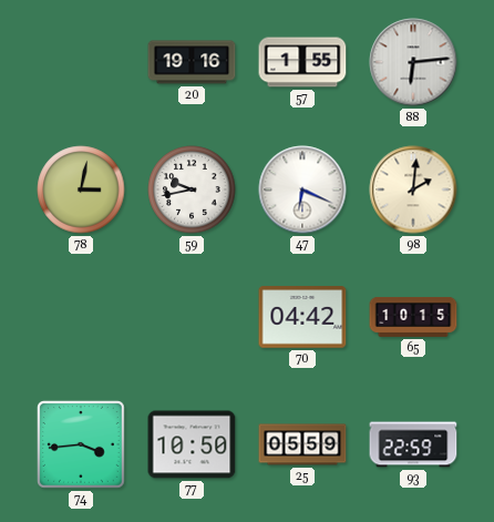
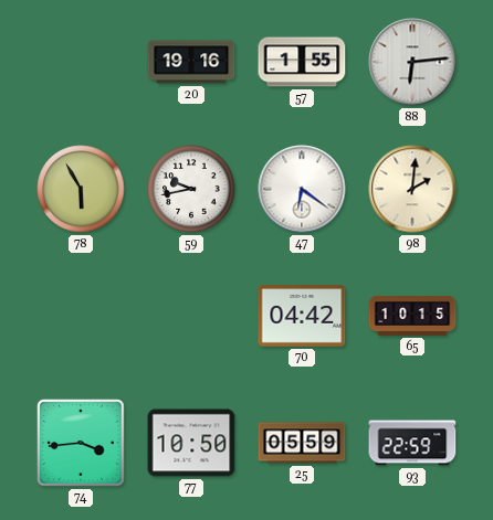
78: 3:02 -> 5:55 (81, 189)
47: 6:19 -> 6:21 (302, 189)
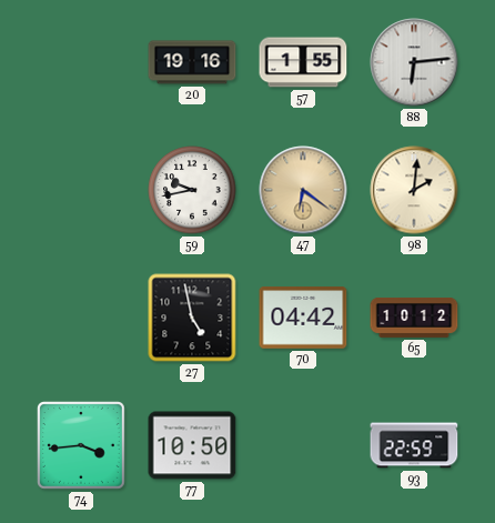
78: 5:55 -> none (81, 189)
47 dial: white -> champagne (303, 190)
27: none -> 4:58 (192, 318)
65: 10:15 -> 10:12 (414, 318)
25: 05:59 -> none (302, 443)
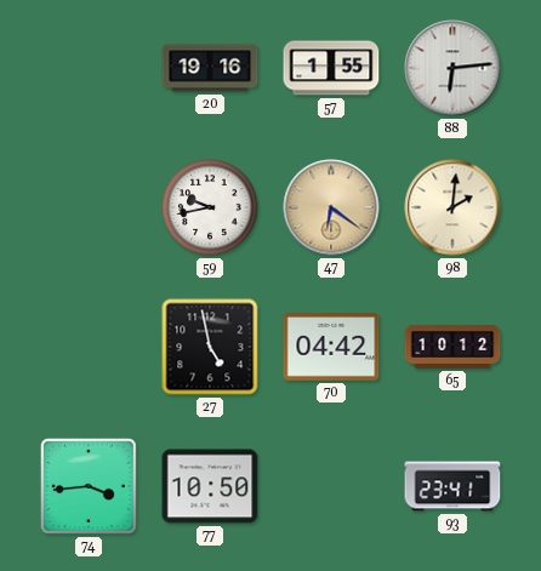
93: 22:59 -> 23:41 (452, 486)
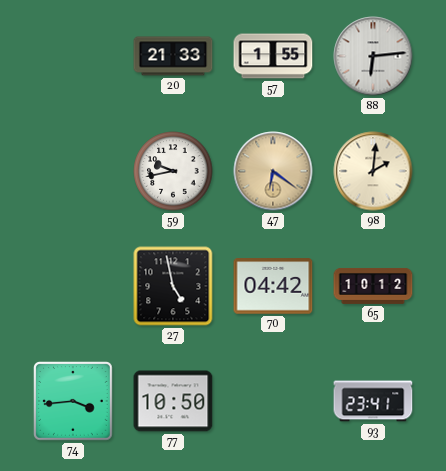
20: 19:16 -> 21:33 (173, 56)
